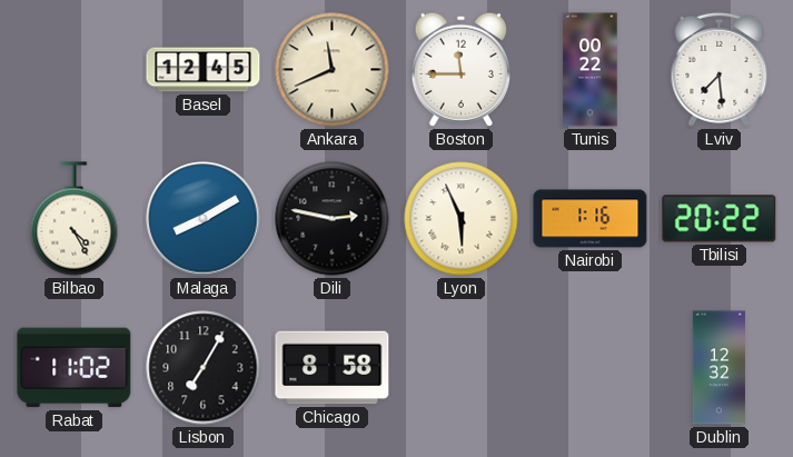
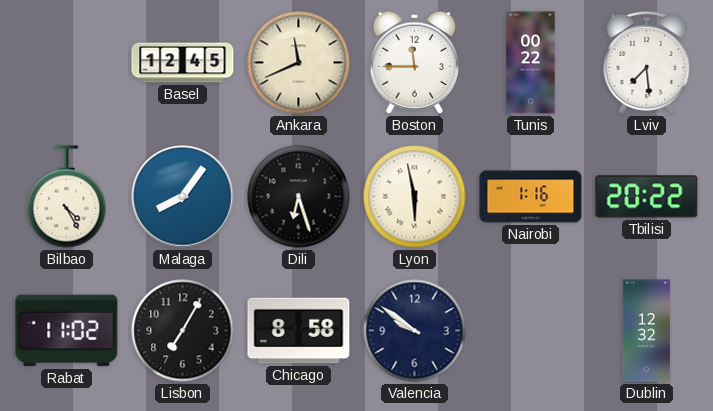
Malaga: 8:10 -> 8:06 (183, 197)
Dili: 2:47 -> 6:27 (299, 197)
Lyon: 5:56 -> 5:58 (415, 197)
Valencia: none -> 9:51 (415, 331)
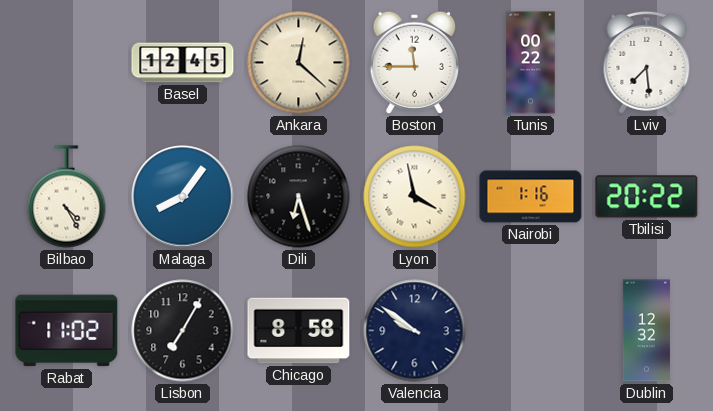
Ankara: 11:41 -> 12:22 (299, 63)
Lyon: 5:58 -> 3:58 (415, 197)
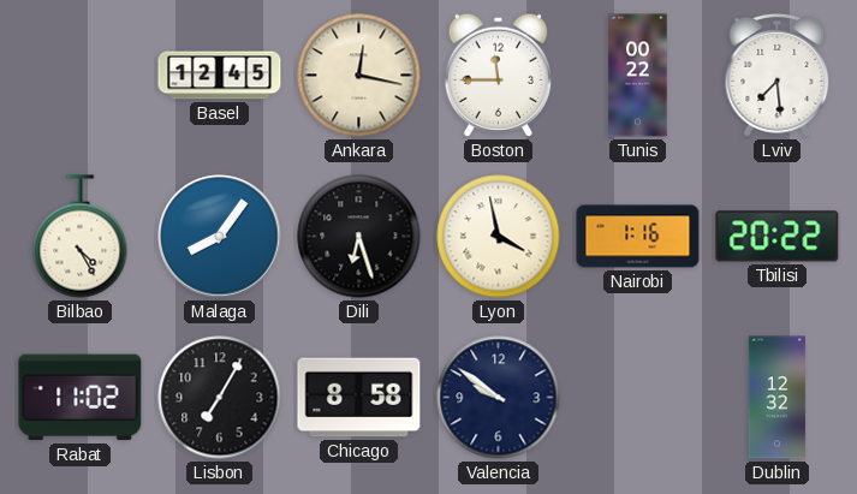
Ankara: 12:22 -> 12:17 (359, 76)
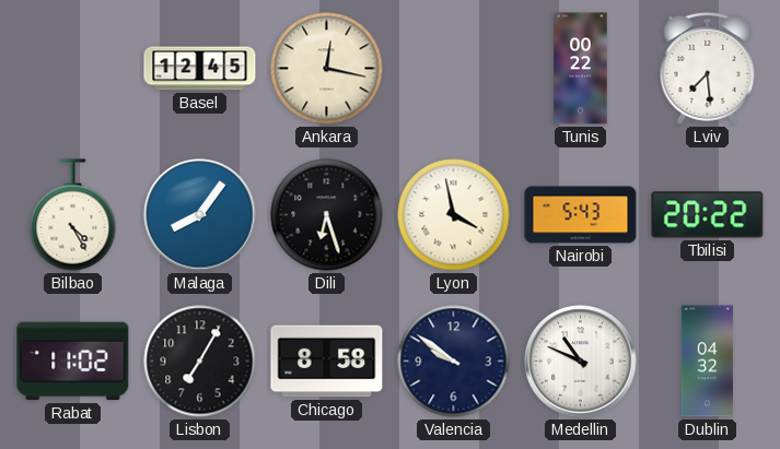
Boston: 11:45 -> none (499, 76)
Nairobi: 1:16 -> 5:43 (581, 215)
Medellin: none -> 10:49 (581, 362)
Dublin: 12:32 -> 04:32 (707, 362)
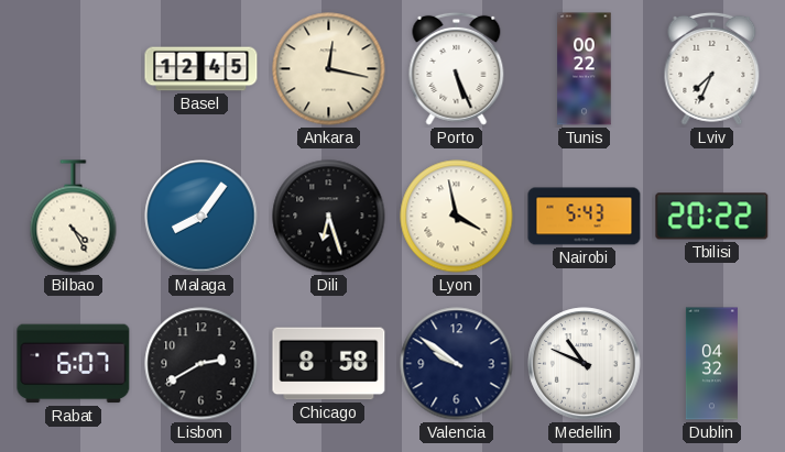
Porto: none -> 5:26 (457, 68)
Lviv: 7:29 -> 7:34 (712, 68)
Rabat: 11:02 -> 6:07 (74, 364)
Lisbon: 7:05 -> 2:40 (201, 364)
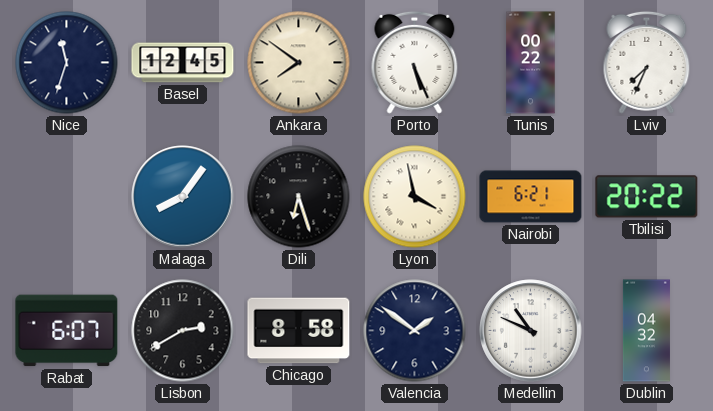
Nice: none -> 11:33 (67, 63)
Ankara: 12:17 -> 7:51 (299, 63)
Bilbao: 4:25 -> none (74, 217)
Nairobi: 5:43 -> 6:21 (531, 197)
Valencia: 9:51 -> 1:51 (415, 331)
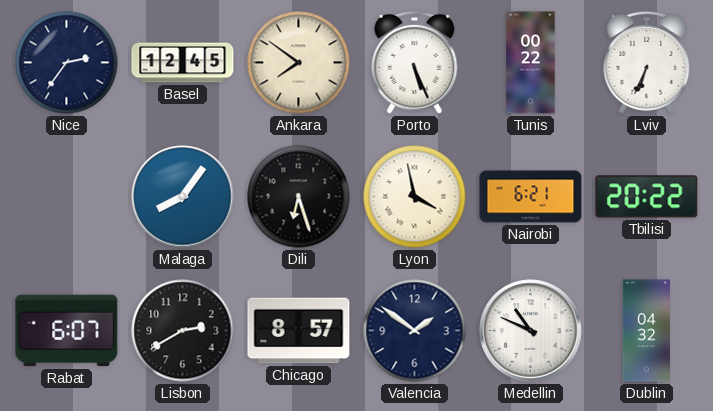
Nice: 11:33 -> 2:36 (67, 63)
Lviv: 7:34 -> 6:34 (647, 62)
Chicago: 8:58 -> 8:57 (299, 331)
